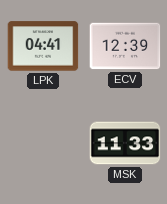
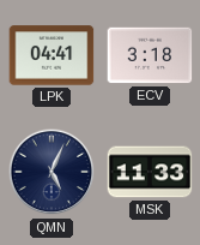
ECV: 12:39 -> 3:18 (150, 55)
QMN: none -> 5:04 (51, 172)
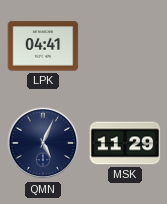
ECV: 3:18 -> none (150, 55)
MSK: 11:33 -> 11:29 (125, 143)
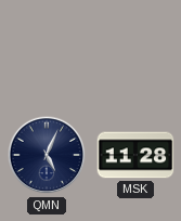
LPK: 04:41 -> none (43, 46)
MSK: 11:29 -> 11:28 (135, 155)
